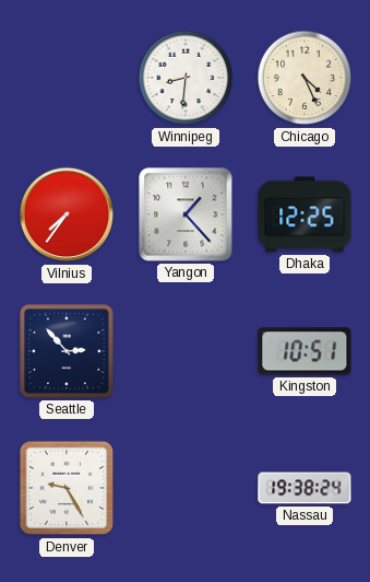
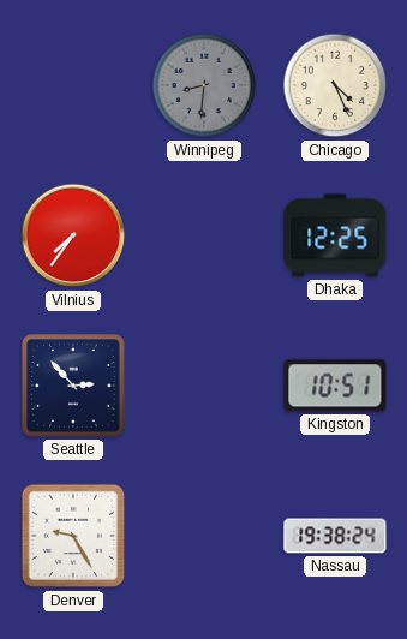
Winnipeg dial: white -> grey (204, 85)
Yangon: 1:23 -> none (186, 214)
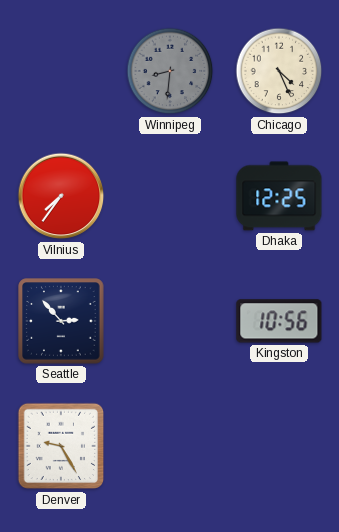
Kingston: 10:51 -> 10:56 (279, 321)
Nassau: 19:38 -> none (335, 536)
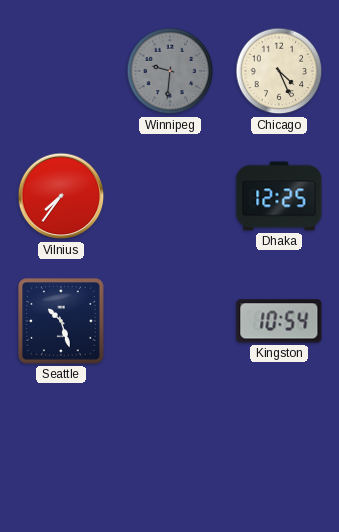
Winnipeg: 8:31 -> 9:31 (170, 71)
Seattle: 2:53 -> 10:27 (61, 321)
Kingston: 10:56 -> 10:54 (279, 321)
Denver: 9:25 -> none (61, 446)
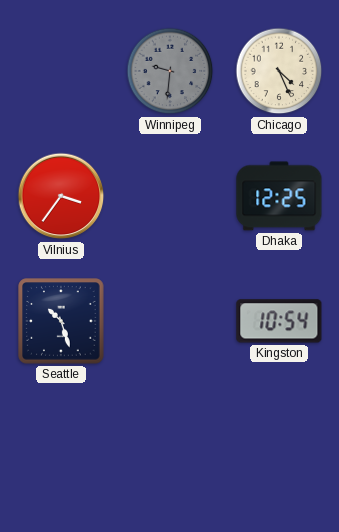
Vilnius: 7:36 -> 3:36 (61, 196)
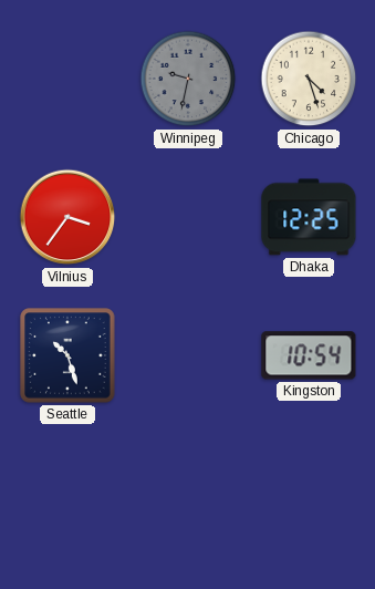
Winnipeg: 9:31 -> 9:32 (188, 79)
Chicago: 4:26 -> 4:27 (309, 79)
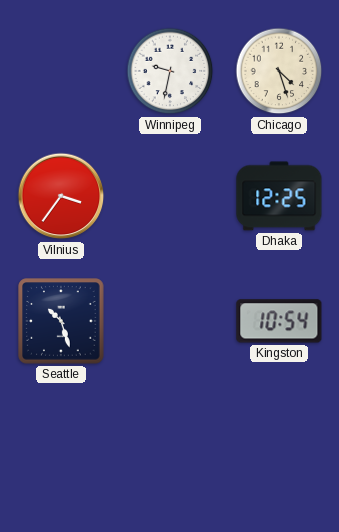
Winnipeg dial: grey -> white (170, 71)
